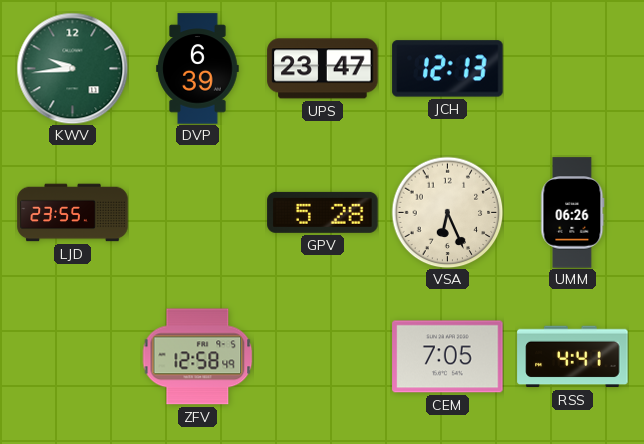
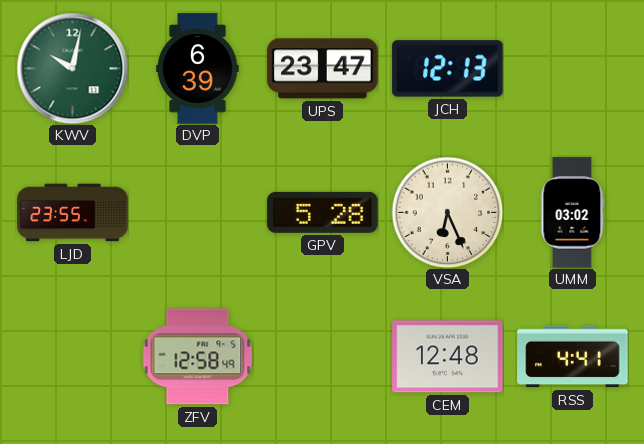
KWV: 9:44 -> 10:02 (72, 68)
UMM: 06:26 -> 03:02 (573, 213)
CEM: 7:05 -> 12:48 (448, 357)
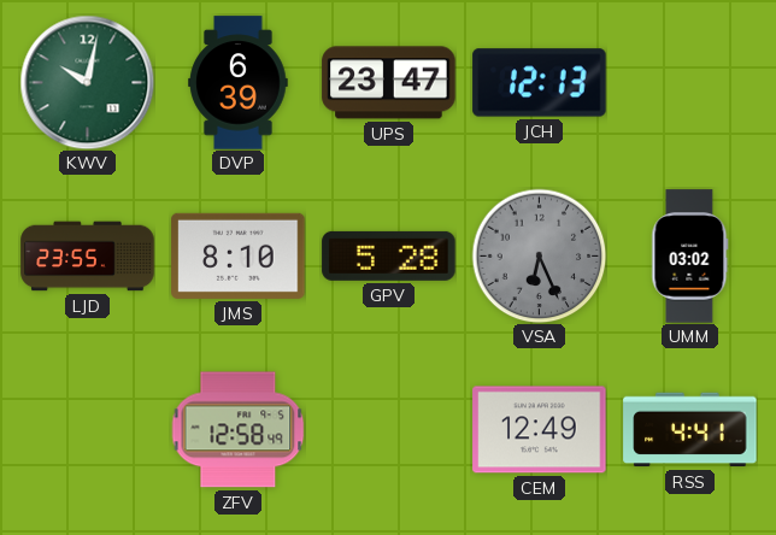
JMS: none -> 8:10 (239, 255)
VSA dial: cream -> grey (539, 255)
CEM: 12:48 -> 12:49 (540, 430)
